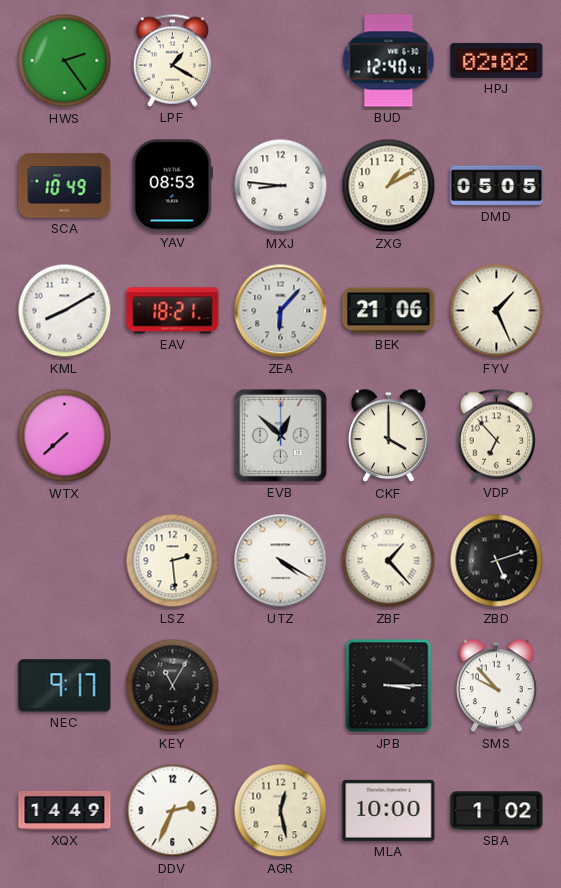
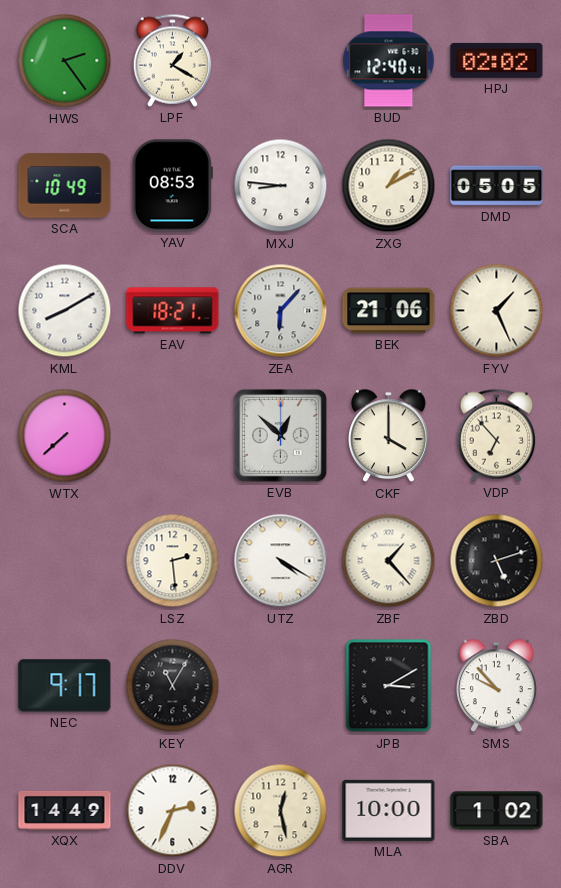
JPB: 3:15 -> 3:10 (389, 686)
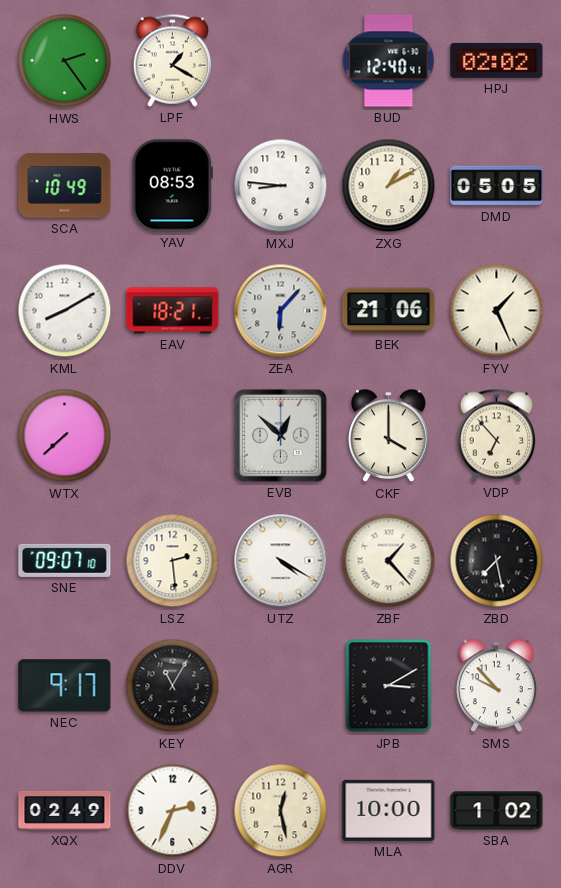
SNE: none -> 09:07 (65, 560)
ZBD: 5:12 -> 7:28 (497, 561)
XQX: 14:49 -> 02:49 (65, 810)
